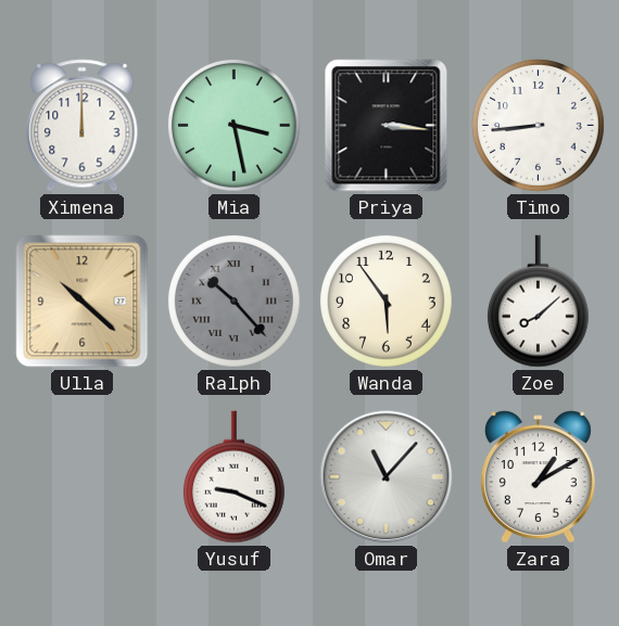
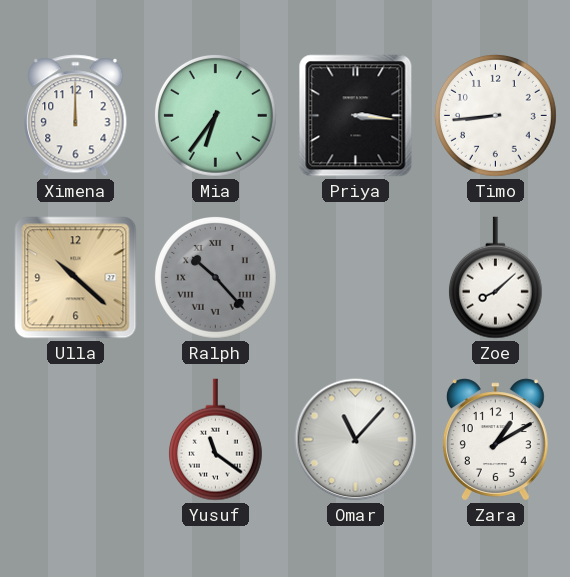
Mia: 3:28 -> 6:36 (215, 115)
Wanda: 5:54 -> none (386, 301)
Yusuf: 9:19 -> 11:21 (215, 440)
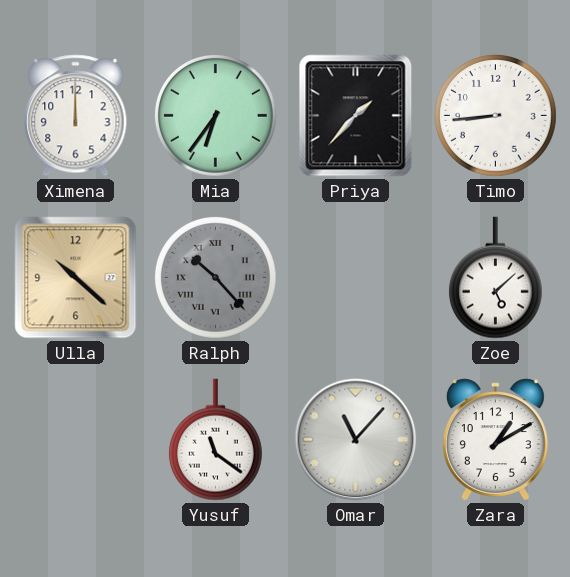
Priya: 3:16 -> 1:37 (356, 116)
Zoe: 8:08 -> 5:08 (495, 278)
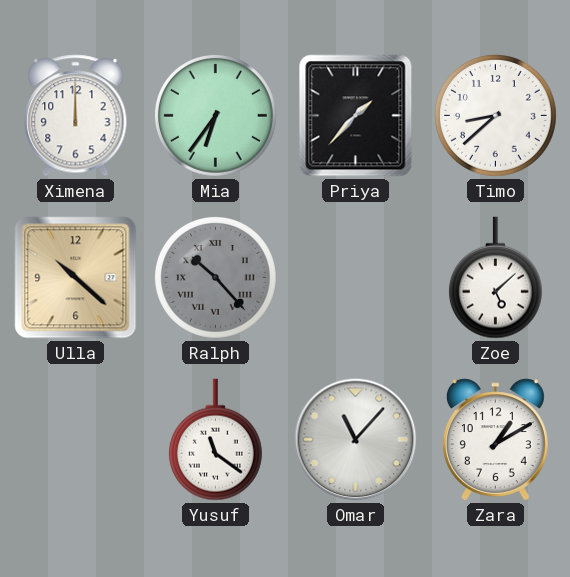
Timo: 8:44 -> 8:38 (495, 115)
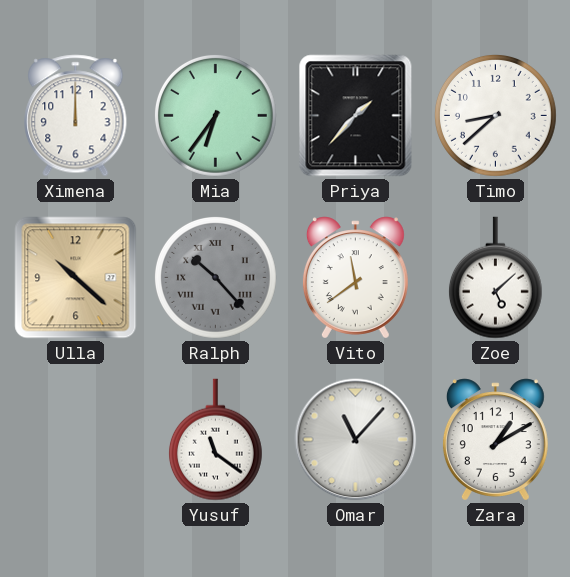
Vito: none -> 11:39 (355, 278)
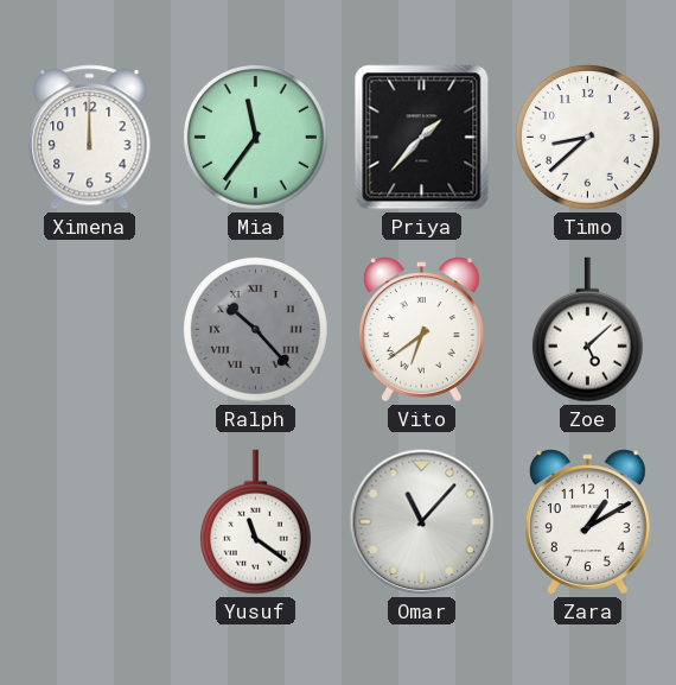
Mia: 6:36 -> 11:36 (255, 137)
Ulla: 10:22 -> none (76, 278)
Vito: 11:39 -> 6:39 (421, 330)
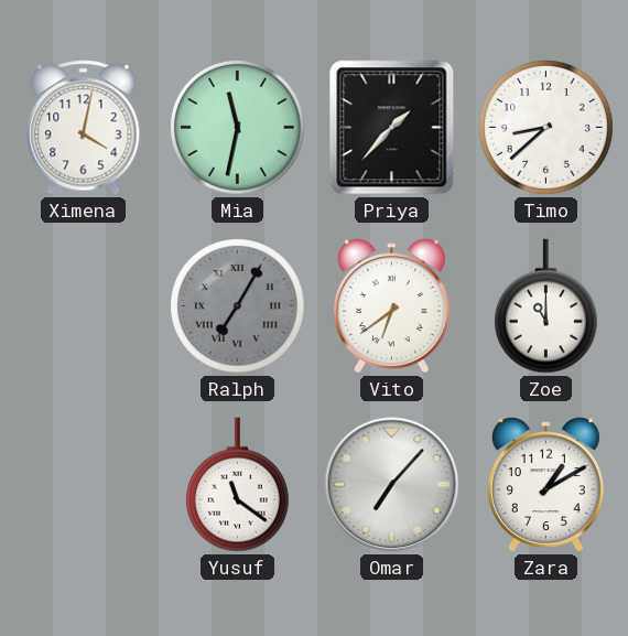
Ximena: 12:00 -> 4:02 (84, 128)
Mia: 11:36 -> 11:32 (237, 127)
Ralph: 10:23 -> 7:05 (237, 305)
Zoe: 5:08 -> 11:00 (545, 306)
Omar: 11:07 -> 7:07 (392, 485)
